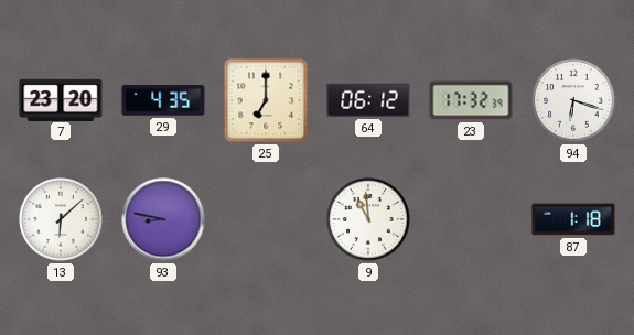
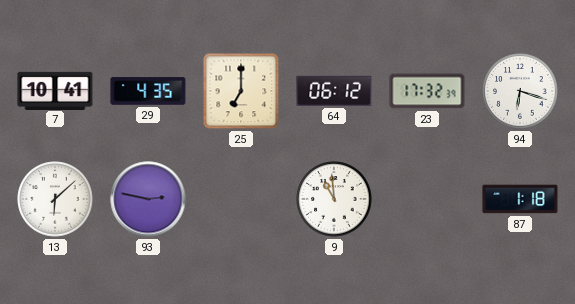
7: 23:20 -> 10:41 (55, 90)
93: 8:47 -> 2:47 (148, 199)
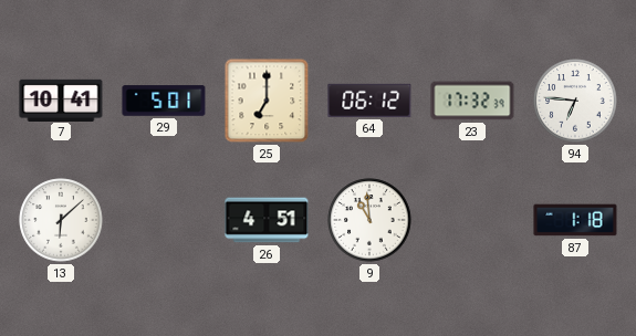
29: 4:35 -> 5:01 (164, 101)
94: 6:18 -> 6:46 (575, 101)
93: 2:47 -> none (148, 199)
26: none -> 4:51 (267, 220)
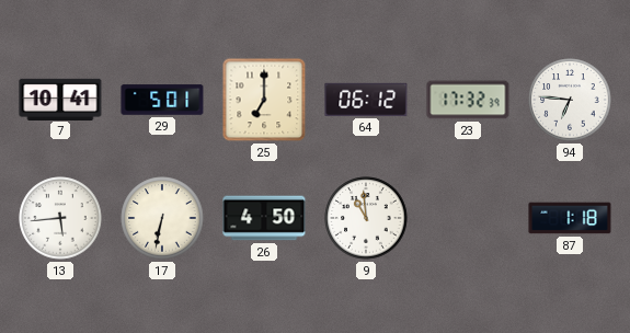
13: 6:08 -> 5:44 (60, 218)
17: none -> 6:32 (162, 218)
26: 4:51 -> 4:50 (264, 218)
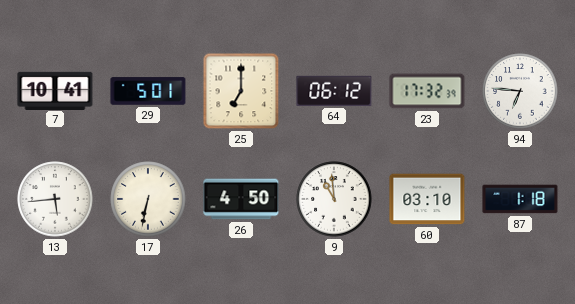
60: none -> 03:10 (427, 199)
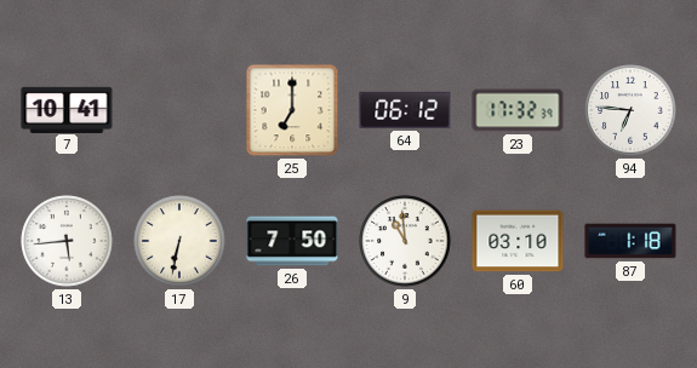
29: 5:01 -> none (148, 91)
26: 4:50 -> 7:50 (292, 241)
